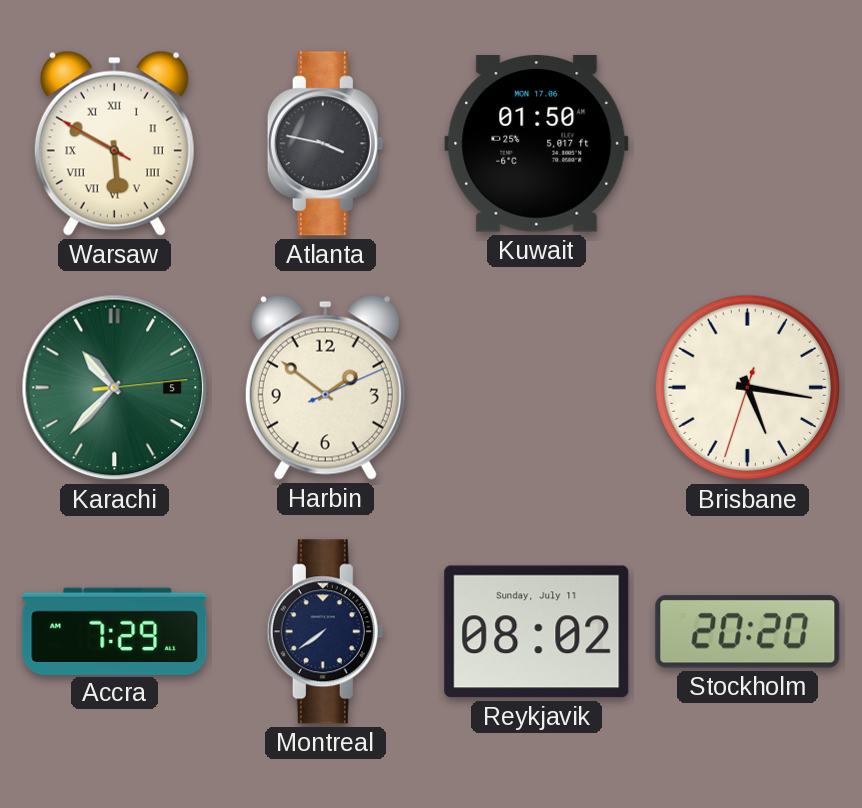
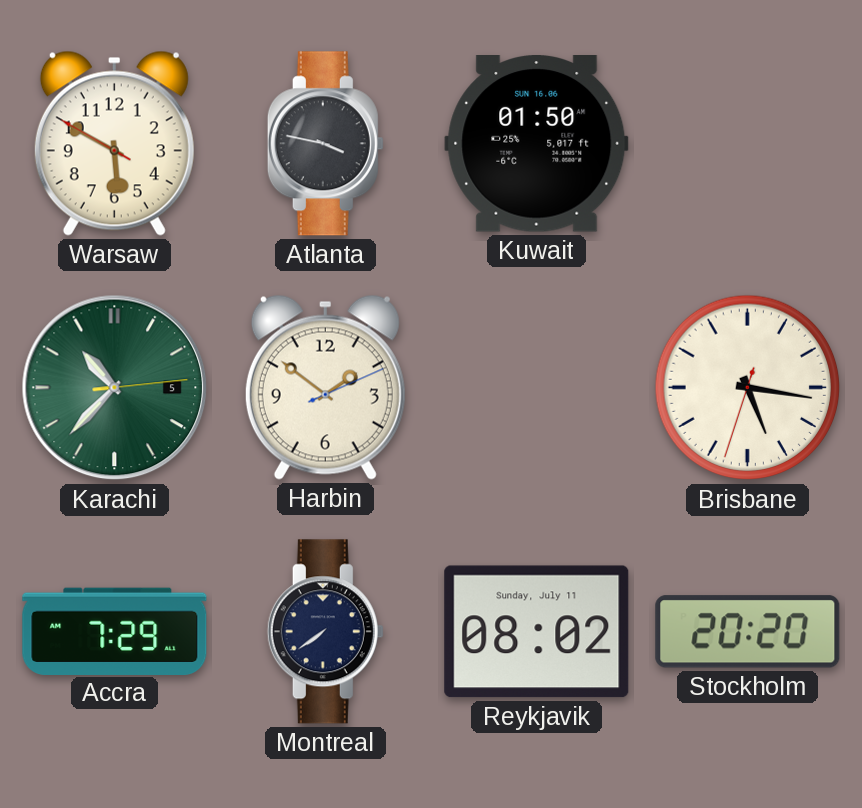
Warsaw numerals: Roman -> Arabic (114, 143)
Kuwait date: MON 17.06 -> SUN 16.06 (537, 144)
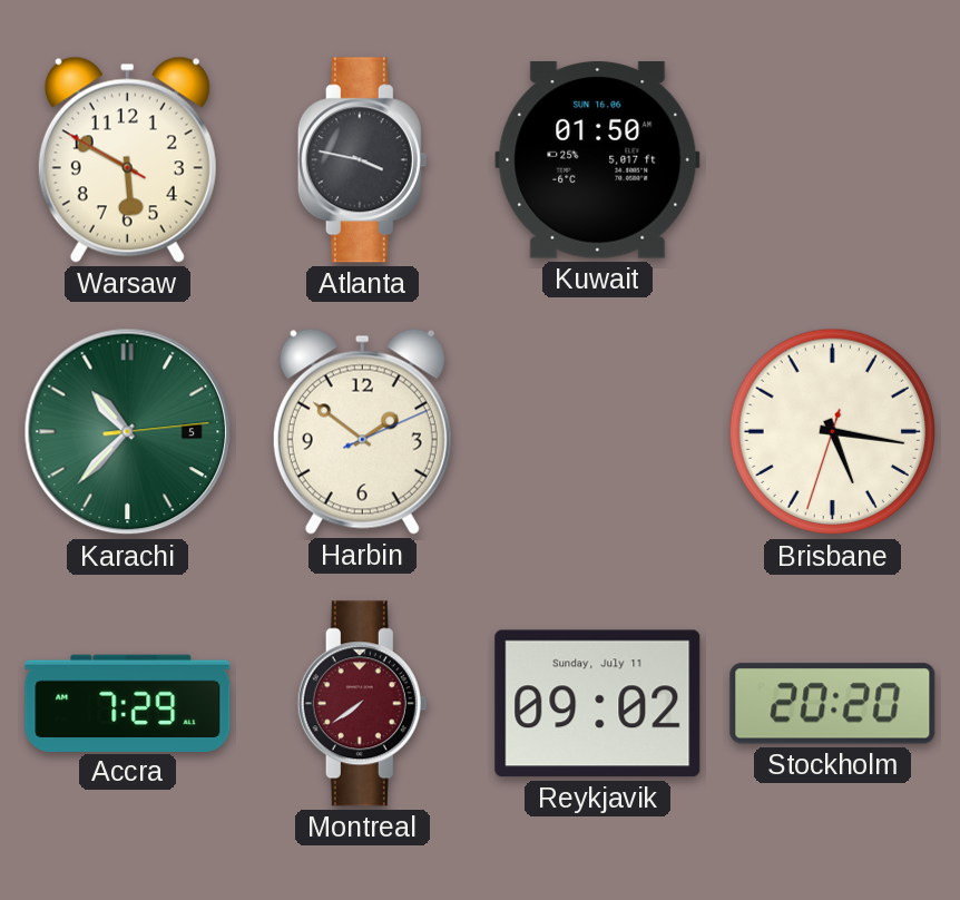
Montreal dial: navy -> burgundy (362, 704)
Reykjavik: 08:02 -> 09:02 (598, 704)
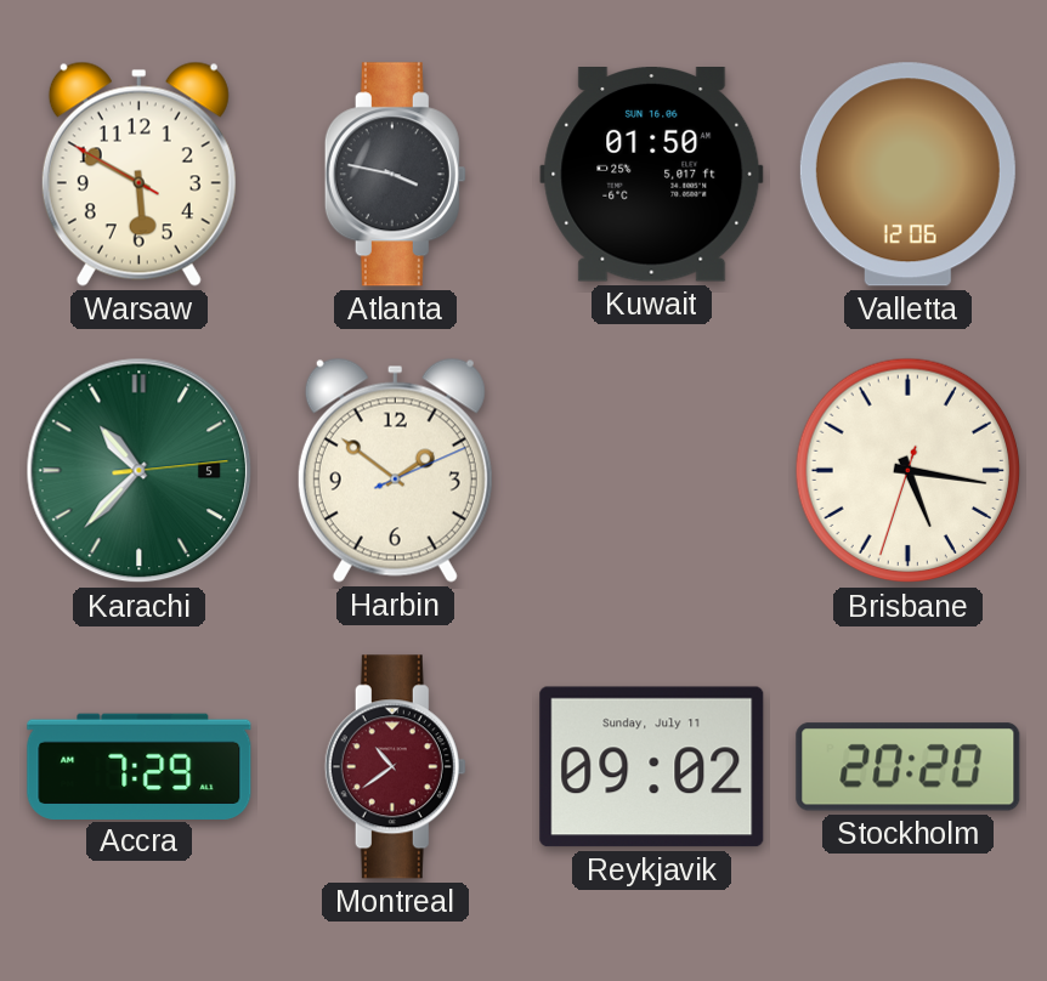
Valletta: none -> 12:06 (907, 175)
Montreal: 7:39 -> 10:39 (395, 767)
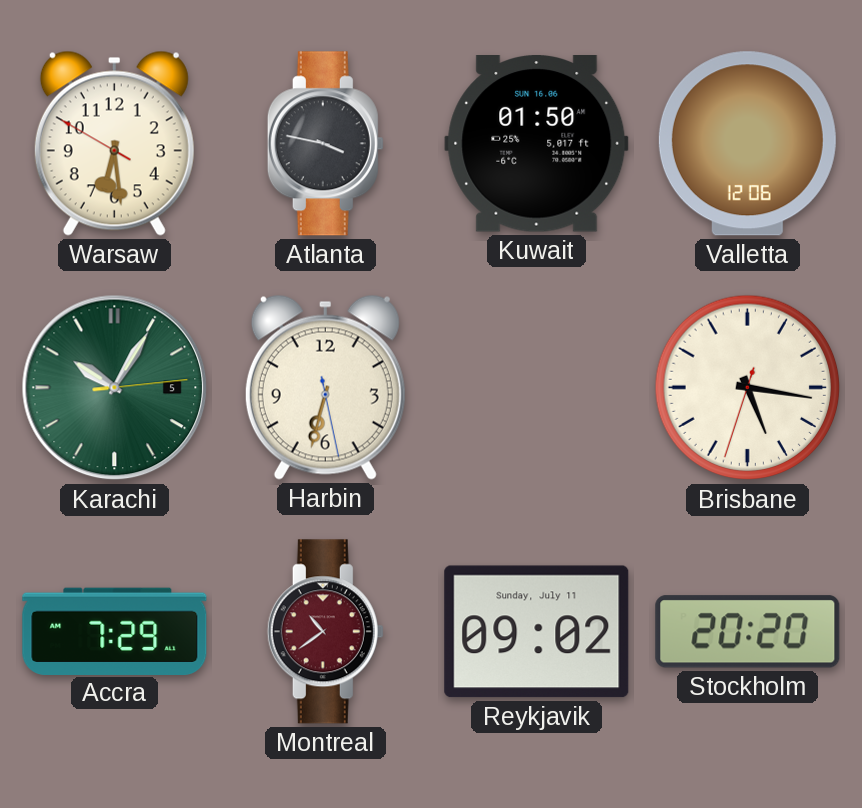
Warsaw: 5:49 -> 6:28 (114, 143)
Karachi: 10:37 -> 10:05 (115, 388)
Harbin: 1:51 -> 6:32 (325, 387)
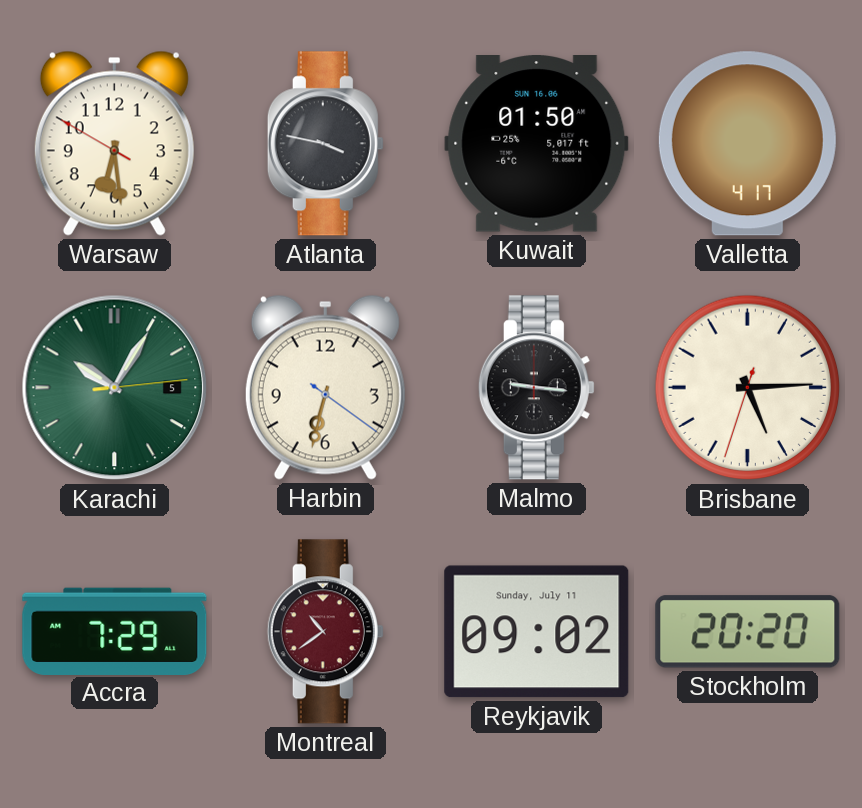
Valletta: 12:06 -> 4:17 (747, 144)
Harbin: 6:32:28 -> 6:32:21 (325, 387)
Malmo: none -> 9:16 (536, 388)
Brisbane: 5:16 -> 5:14 (748, 388)
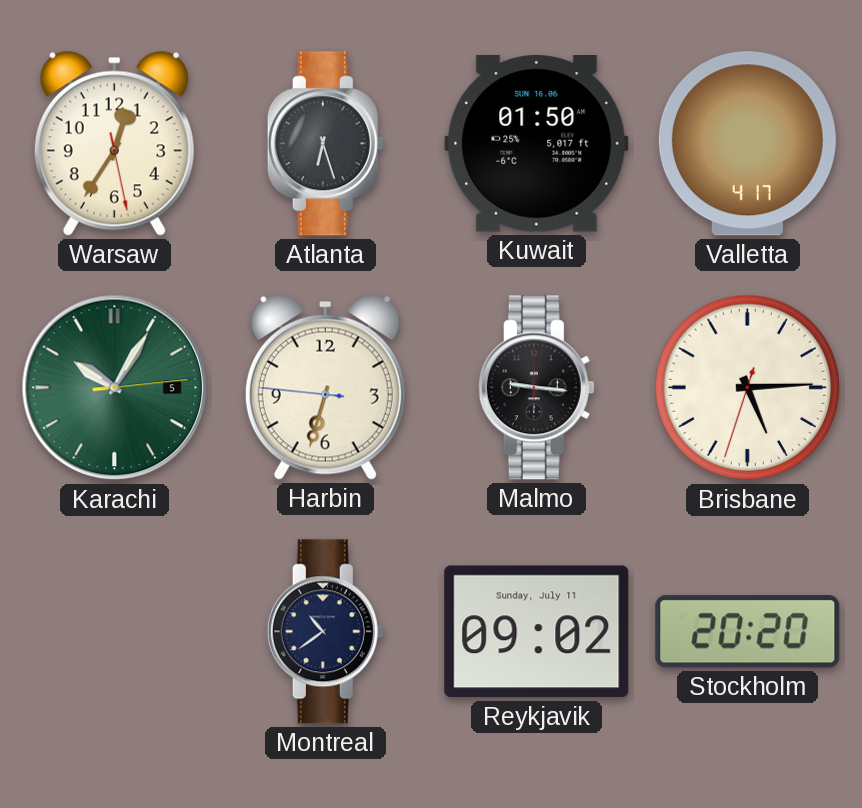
Warsaw: 6:28 -> 12:35 (114, 143)
Atlanta: 3:47 -> 6:27 (325, 144)
Harbin: 6:32:21 -> 6:32:46 (325, 387)
Accra: 7:29 -> none (115, 631)
Montreal dial: burgundy -> navy (325, 632)
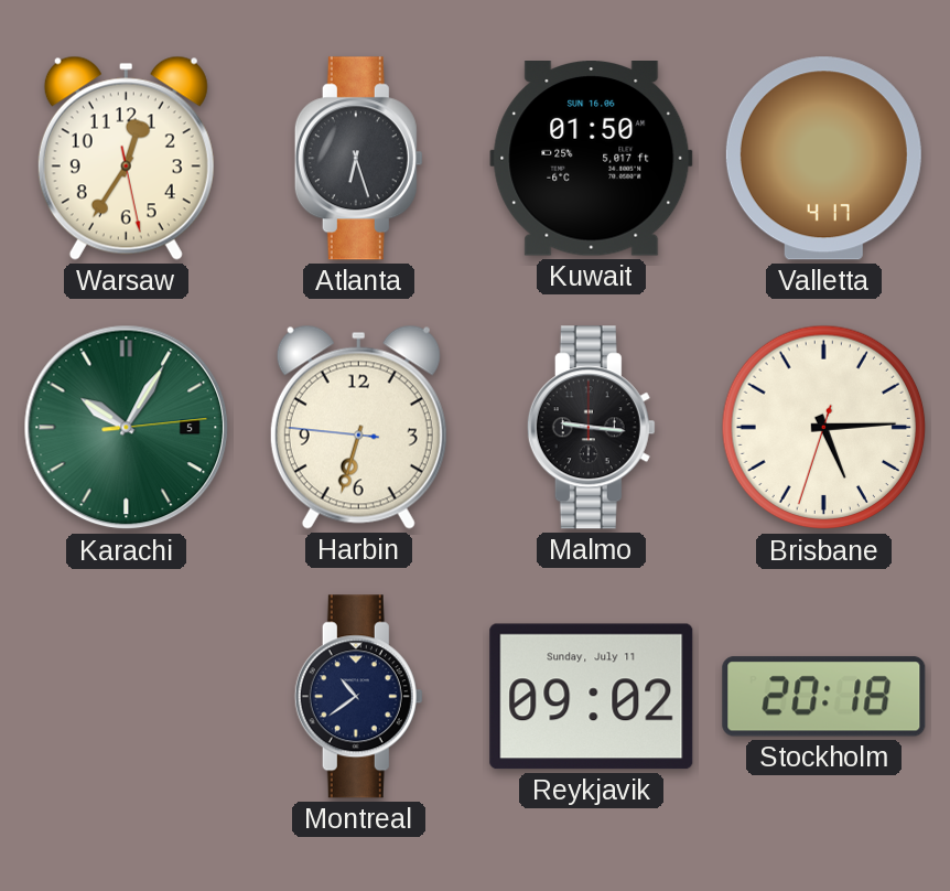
Stockholm: 20:20 -> 20:18 (824, 697)
